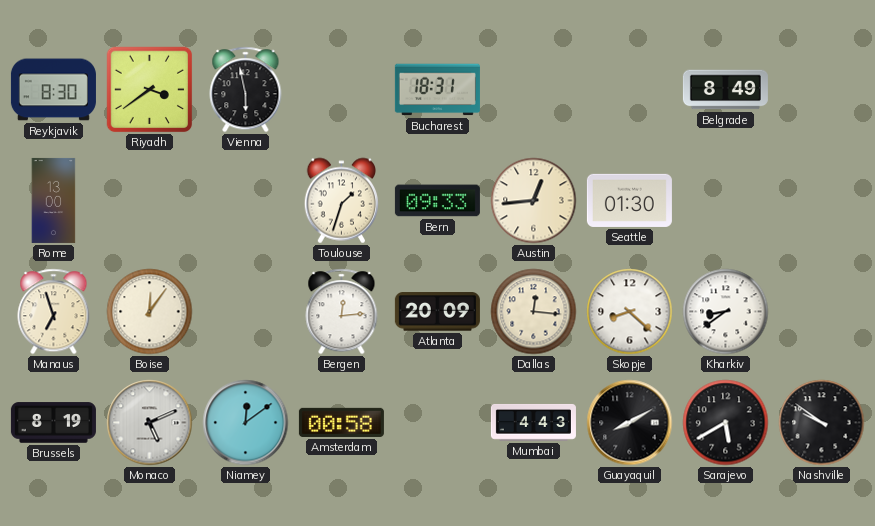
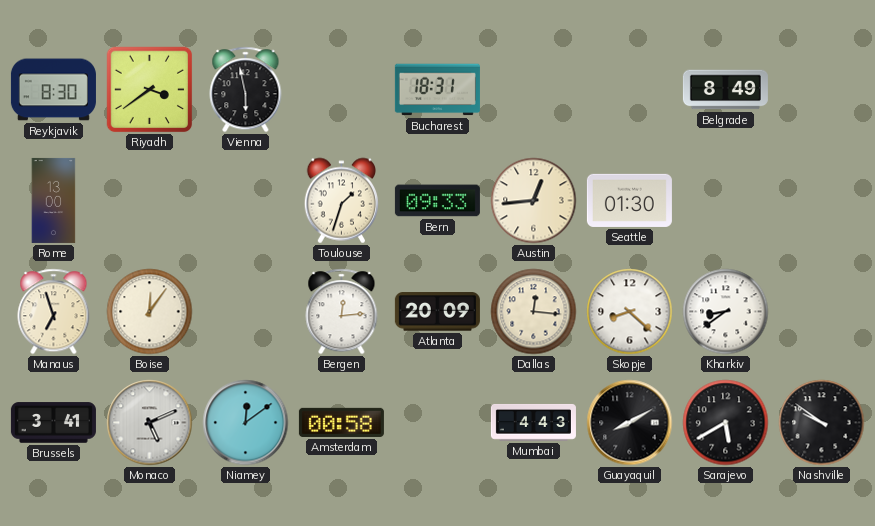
Brussels: 8:19 -> 3:41 (53, 423)
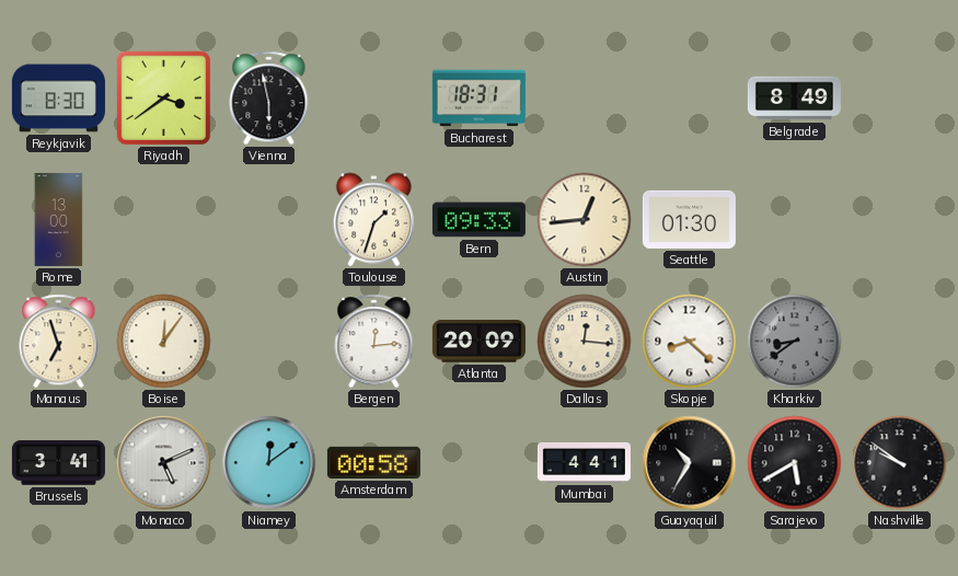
Kharkiv dial: white -> grey (795, 342)
Mumbai: 4:43 -> 4:41 (584, 462)
Guayaquil: 8:10 -> 10:35 (690, 463)
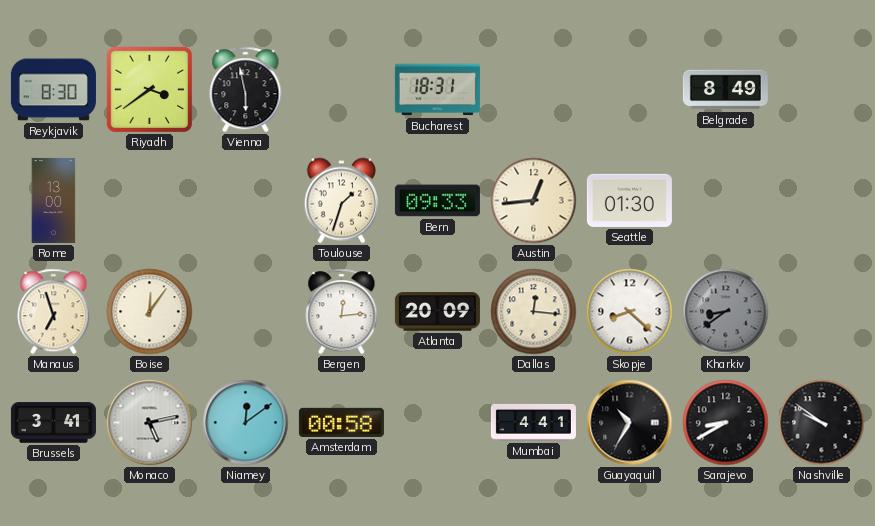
Monaco: 5:11 -> 5:13 (150, 423)
Sarajevo: 5:40 -> 8:40 (726, 423)
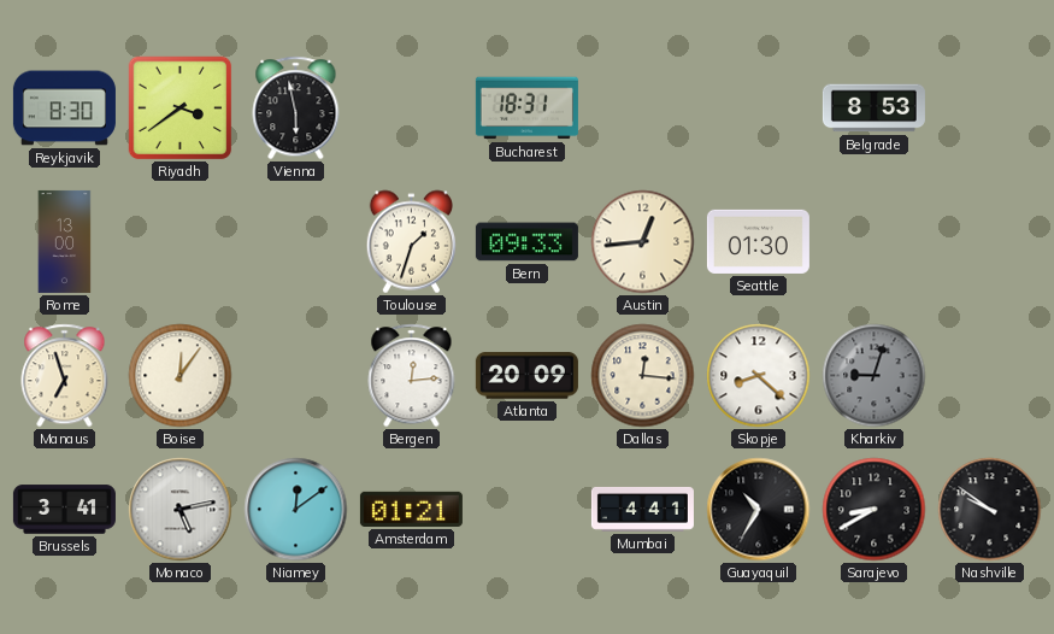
Belgrade: 8:49 -> 8:53 (873, 108)
Kharkiv: 8:39 -> 9:03 (875, 376)
Amsterdam: 00:58 -> 01:21 (411, 509)
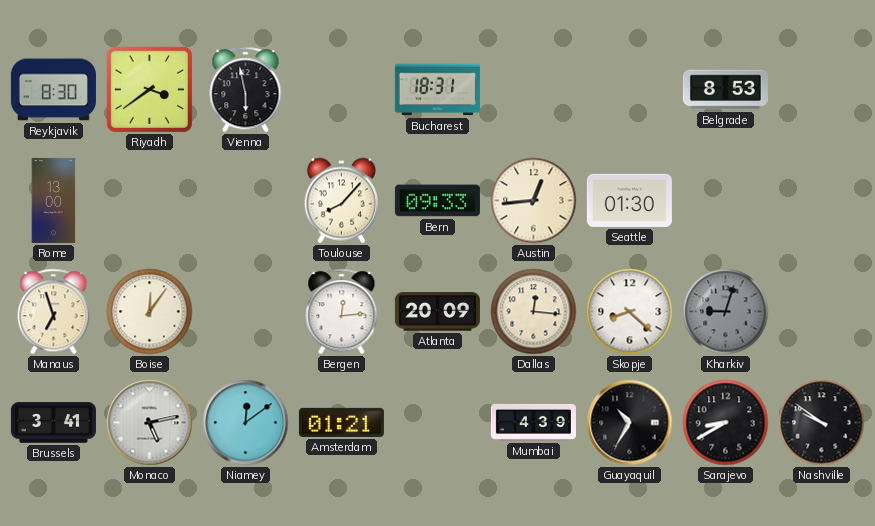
Toulouse: 1:33 -> 8:07 (341, 201)
Mumbai: 4:41 -> 4:39 (533, 422)
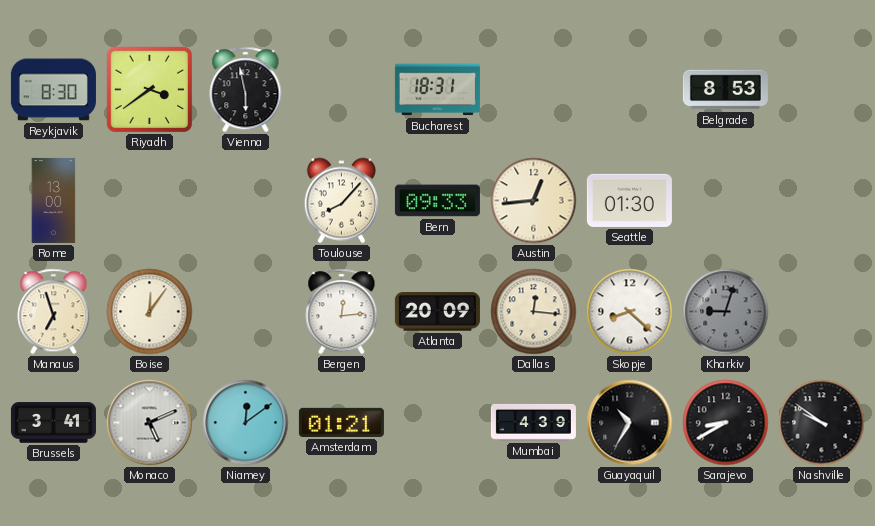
Monaco: 5:13 -> 5:11 (150, 423)
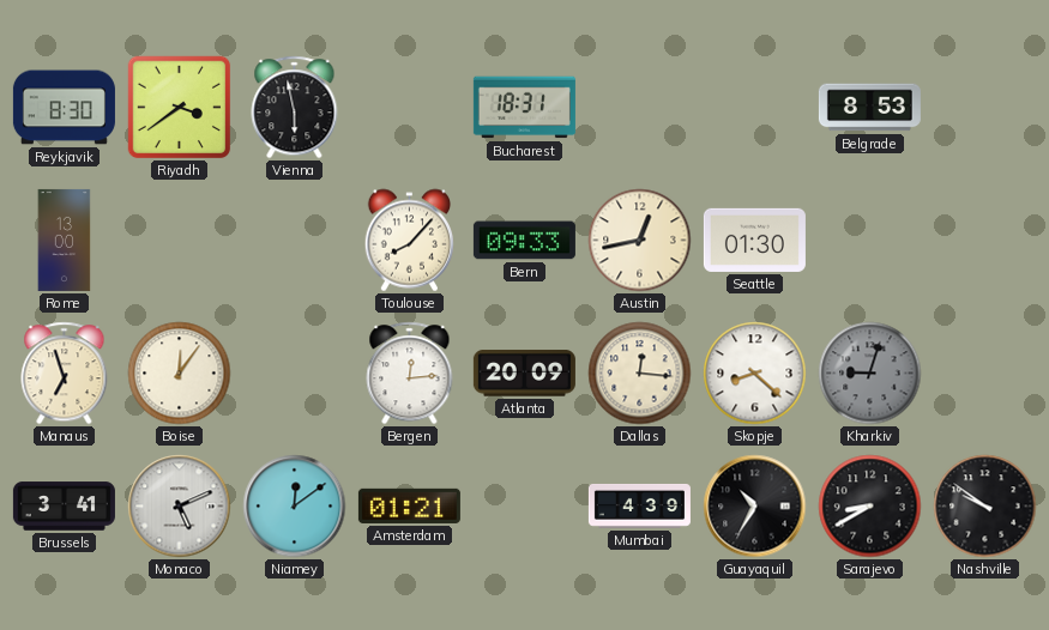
Austin: 12:44 -> 12:43 (640, 241)
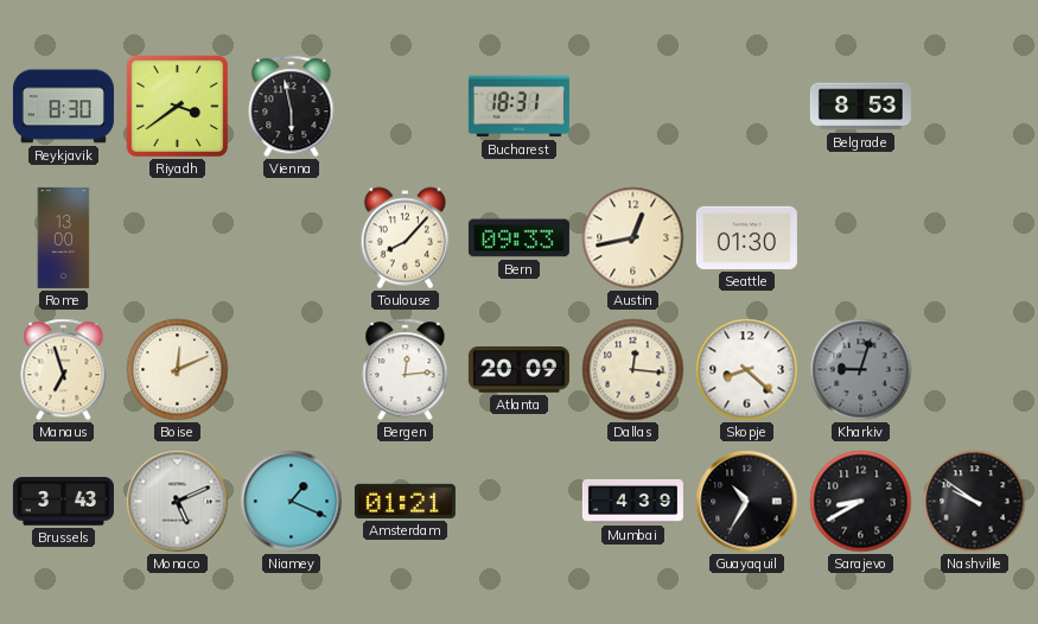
Boise: 12:06 -> 12:11 (178, 370)
Brussels: 3:41 -> 3:43 (63, 502)
Niamey: 12:09 -> 1:19 (292, 502)
